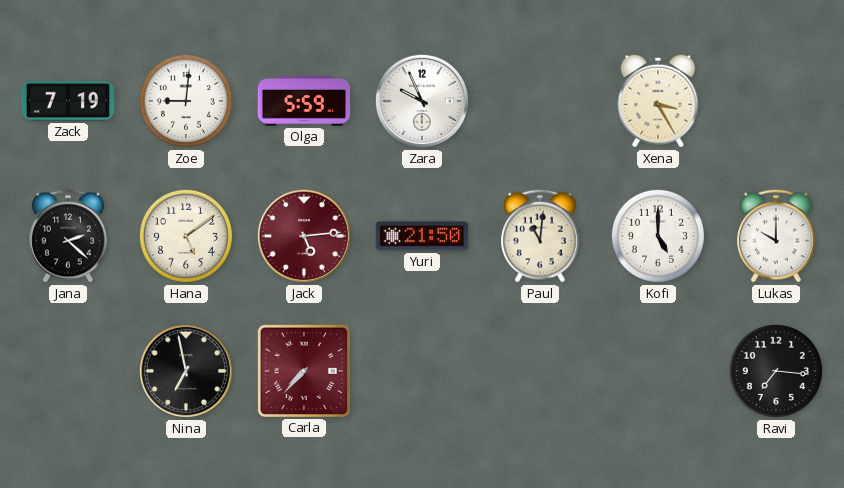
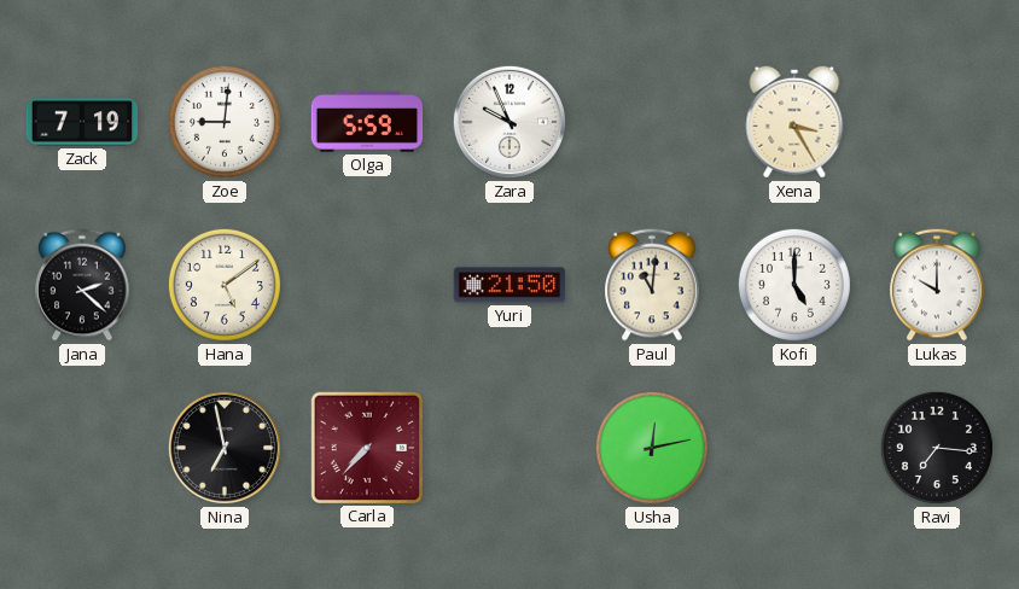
Jack: 5:14 -> none (304, 236)
Usha: none -> 12:13 (652, 448)
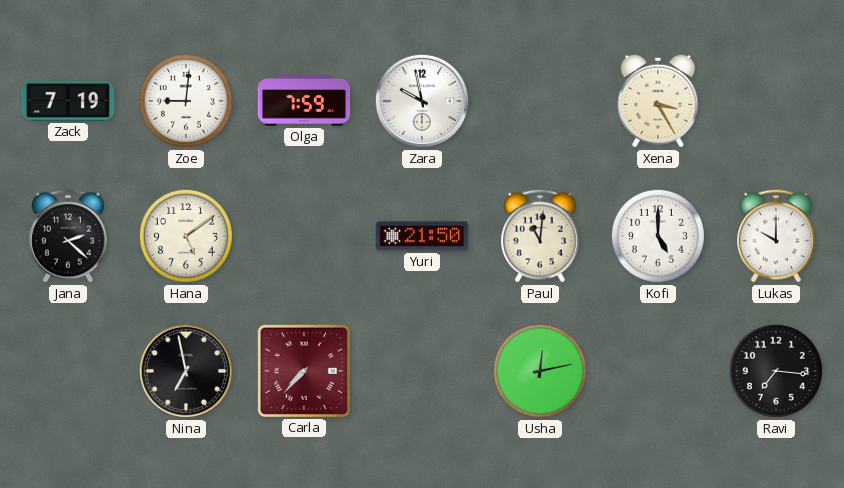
Olga: 5:59 -> 7:59 (304, 102)
Zara: 9:56 -> 9:58 (422, 101)
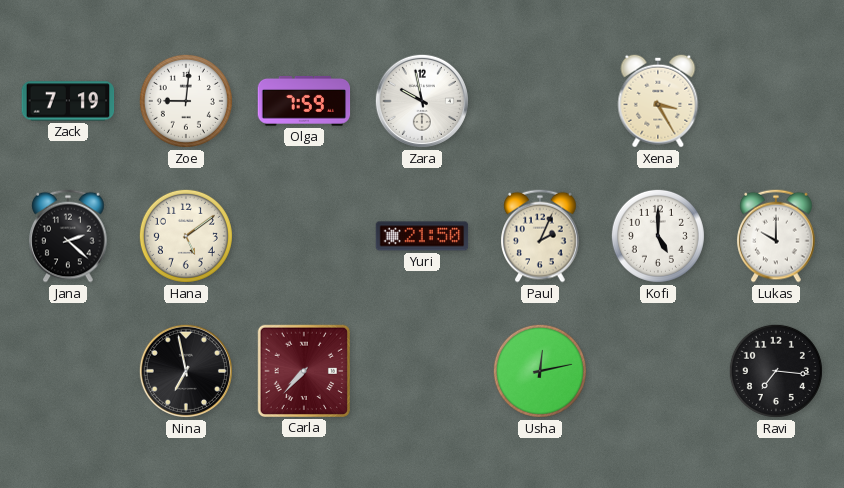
Paul: 11:01 -> 2:04 (540, 236)
